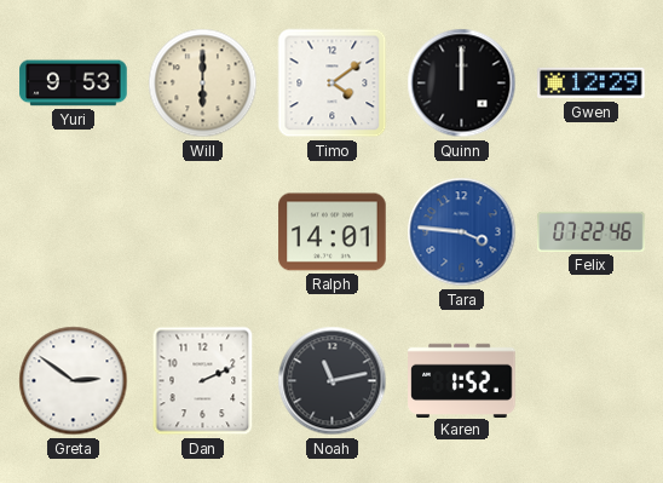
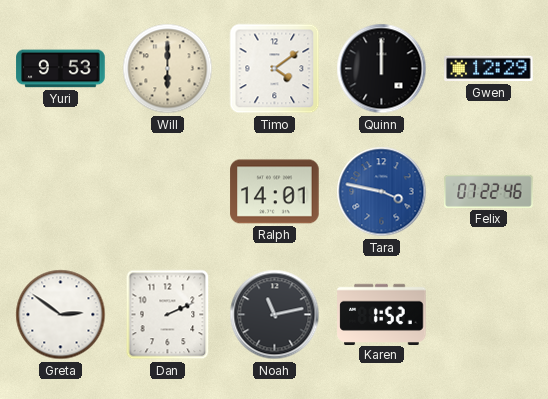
Tara: 3:46 -> 3:47 (382, 192)
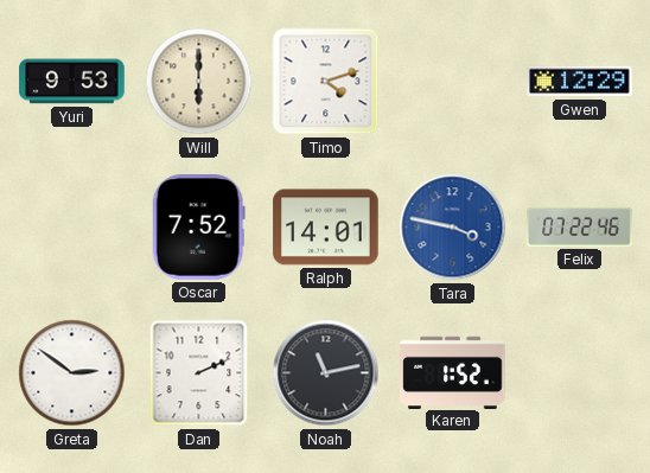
Timo: 4:09 -> 4:12 (326, 82)
Quinn: 12:00 -> none (382, 69)
Oscar: none -> 7:52 (198, 228)
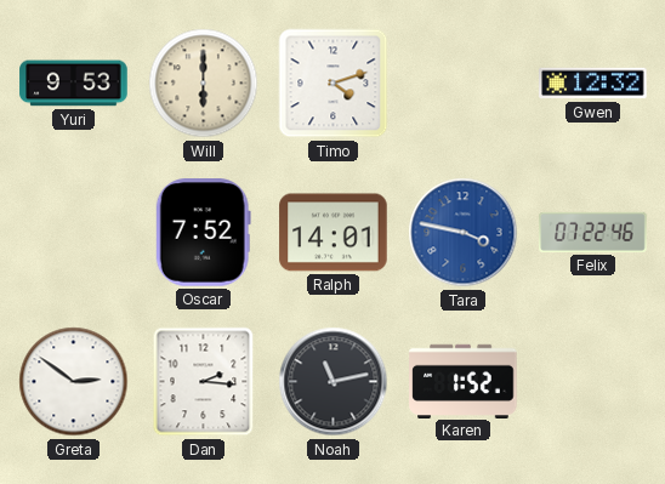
Gwen: 12:29 -> 12:32 (593, 84)
Dan: 2:11 -> 2:16 (204, 382)
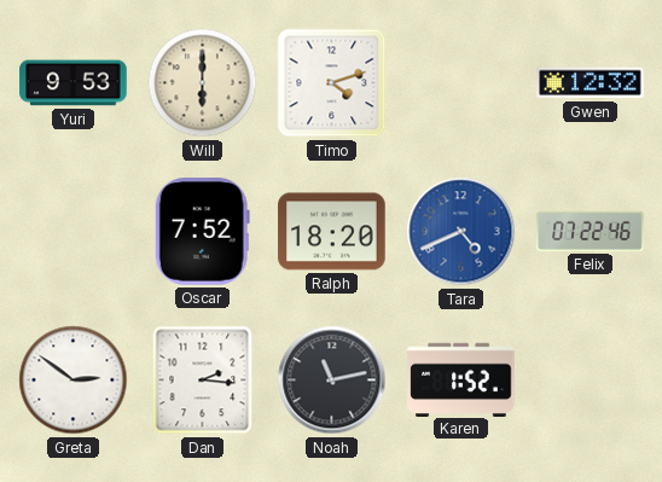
Ralph: 14:01 -> 18:20 (332, 232)
Tara: 3:47 -> 4:41 (461, 232)
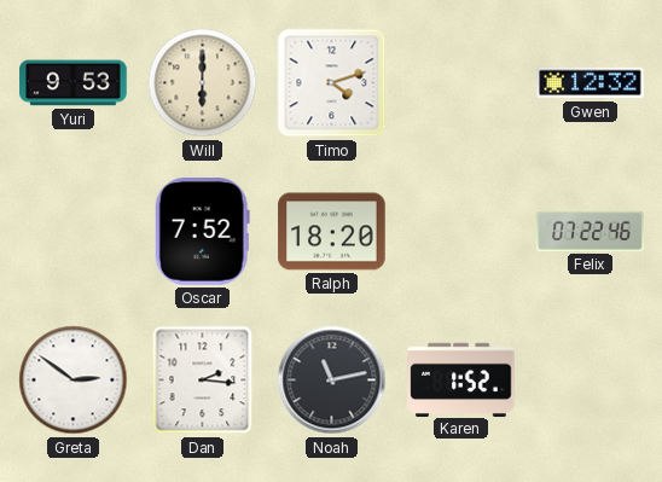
Tara: 4:41 -> none (461, 232)
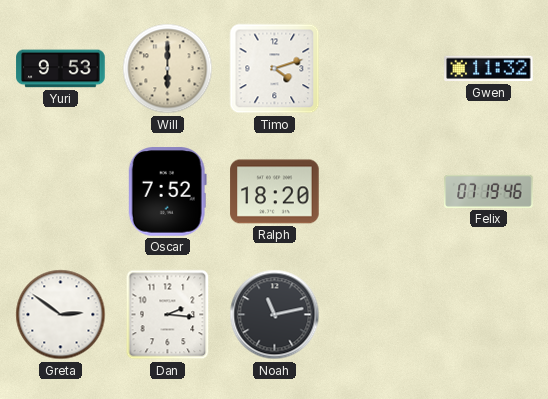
Gwen: 12:32 -> 11:32 (489, 69)
Felix: 07:22 -> 07:19 (489, 191)
Karen: 1:52 -> none (461, 379)
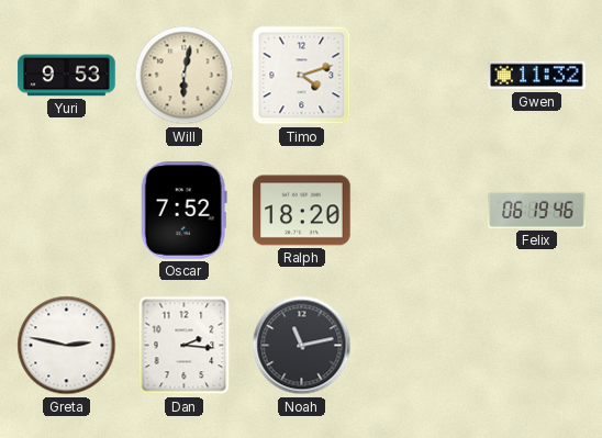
Will: 6:00 -> 6:02 (185, 76)
Felix: 07:19 -> 06:19 (537, 210)
Greta: 2:51 -> 2:47 (67, 346)
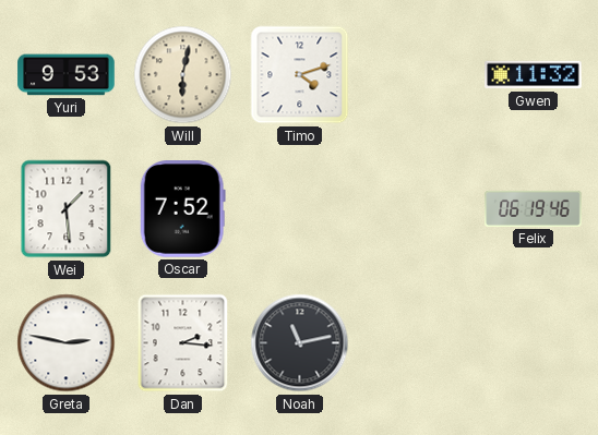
Wei: none -> 1:29 (67, 209)
Ralph: 18:20 -> none (302, 211)
